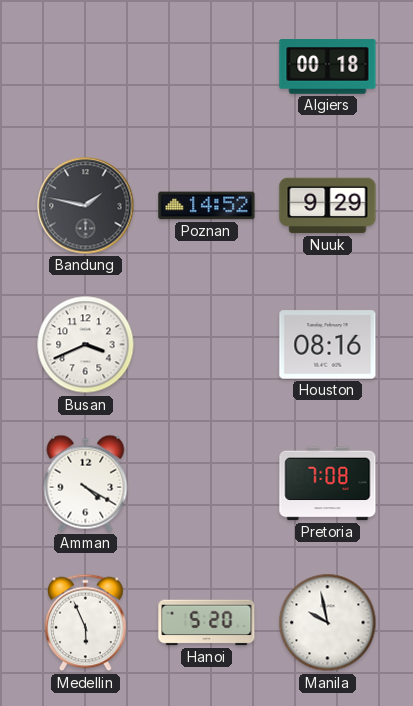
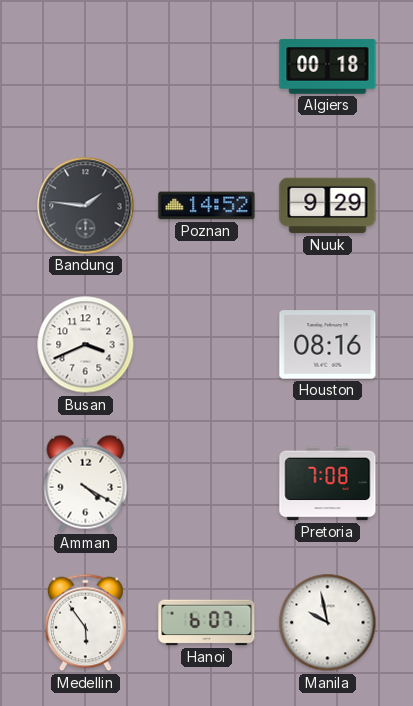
Bandung: 1:47 -> 1:46 (86, 206)
Medellin: 5:56 -> 5:54 (86, 623)
Hanoi: 5:20 -> 6:07 (207, 623)
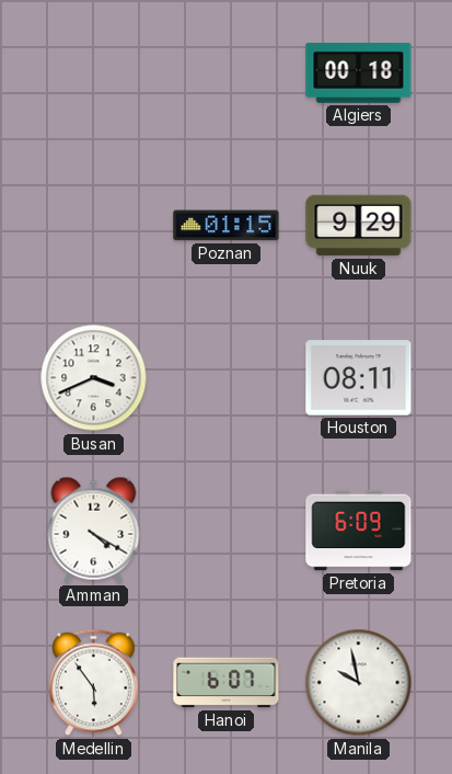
Bandung: 1:46 -> none (86, 206)
Poznan: 14:52 -> 01:15 (227, 226)
Houston: 08:16 -> 08:11 (359, 378)
Pretoria: 7:08 -> 6:09 (359, 531)
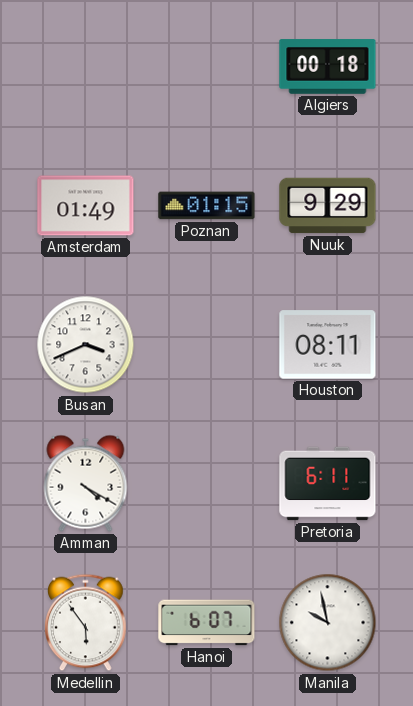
Amsterdam: none -> 01:49 (86, 206)
Pretoria: 6:09 -> 6:11 (328, 484)
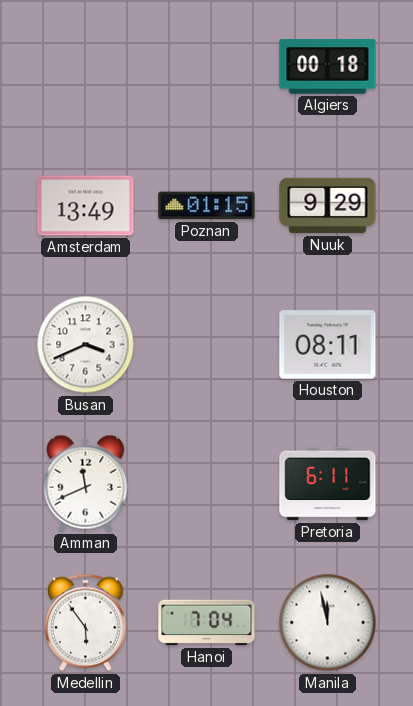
Amsterdam: 01:49 -> 13:49 (86, 206)
Amman: 4:20 -> 11:41 (86, 483)
Hanoi: 6:07 -> 7:04 (207, 623)
Manila: 9:58 -> 11:58 (328, 623)
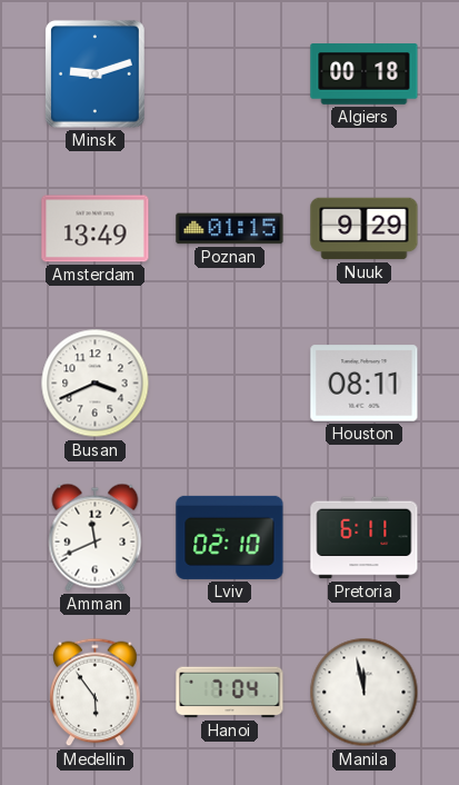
Minsk: none -> 9:12 (94, 73)
Lviv: none -> 02:10 (230, 537)
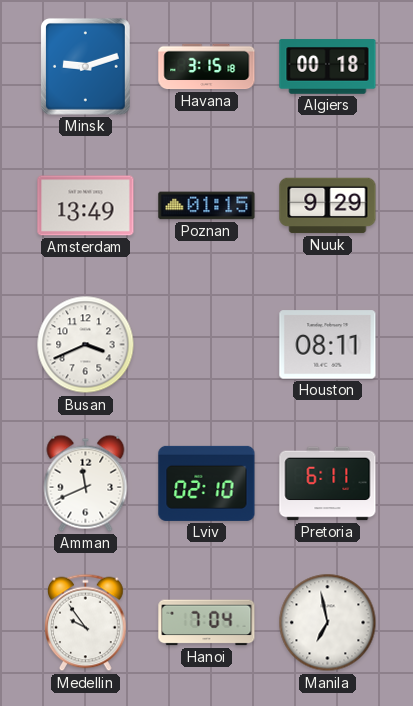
Havana: none -> 3:15 (207, 67)
Medellin: 5:54 -> 9:54 (86, 623)
Manila: 11:58 -> 6:58 (328, 623)
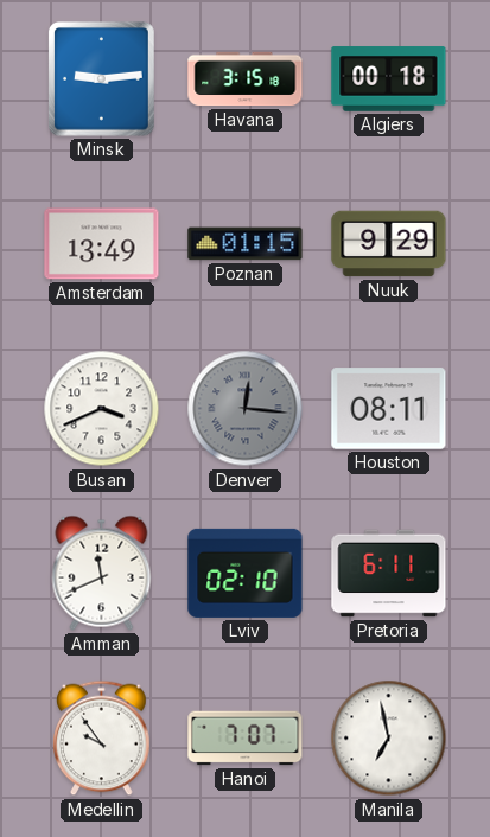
Minsk: 9:12 -> 9:14 (101, 78)
Denver: none -> 12:16 (246, 409)
Hanoi: 7:04 -> 7:07 (246, 739)
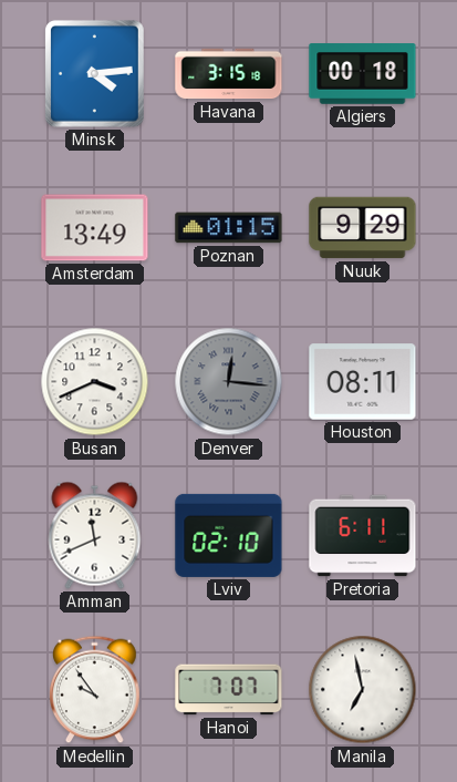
Minsk: 9:14 -> 4:14 (94, 73)
